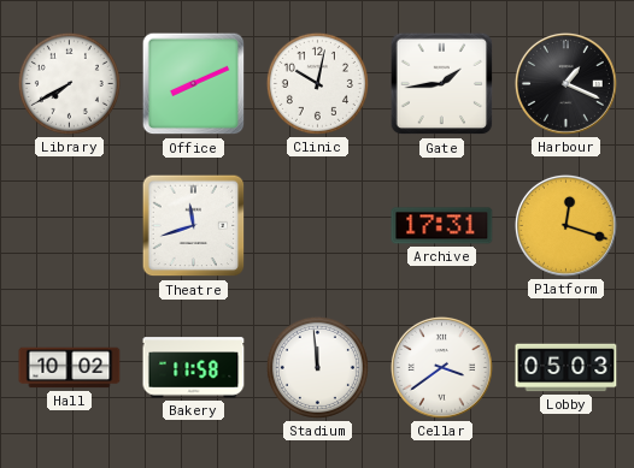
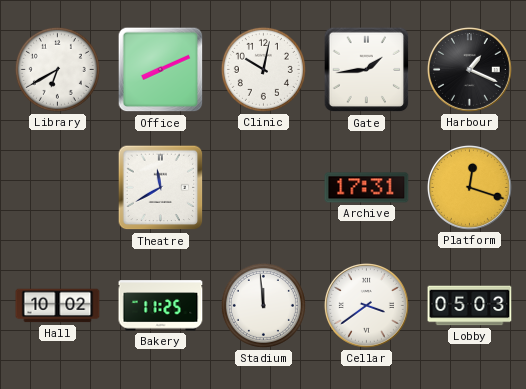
Library: 7:40 -> 6:40 (57, 69)
Theatre: 11:42 -> 11:40 (161, 188)
Bakery: 11:58 -> 11:25 (161, 306)
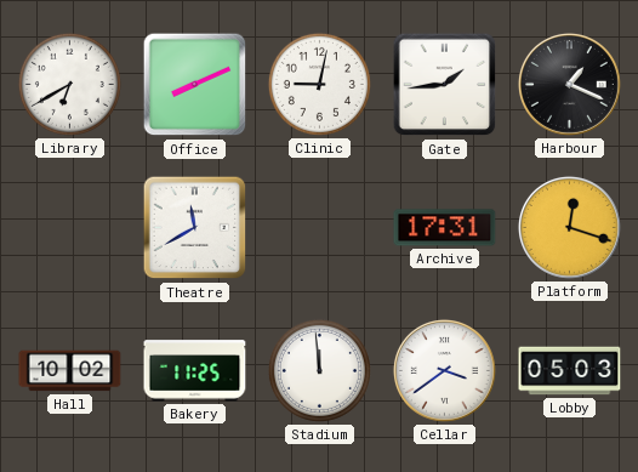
Clinic: 10:02 -> 9:02 (319, 84)
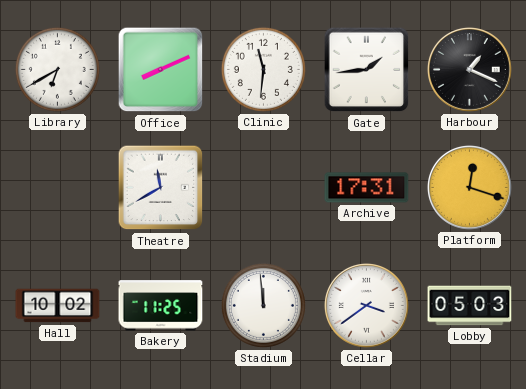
Clinic: 9:02 -> 11:31 (263, 69)
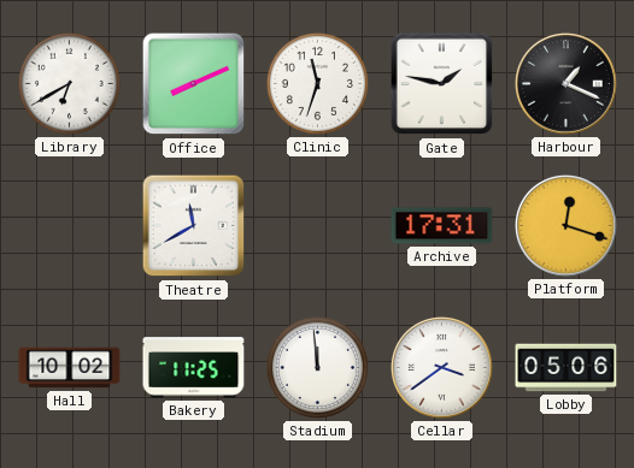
Clinic: 11:31 -> 11:33 (317, 83)
Gate: 1:44 -> 1:47 (442, 84)
Lobby: 05:03 -> 05:06 (567, 368)
